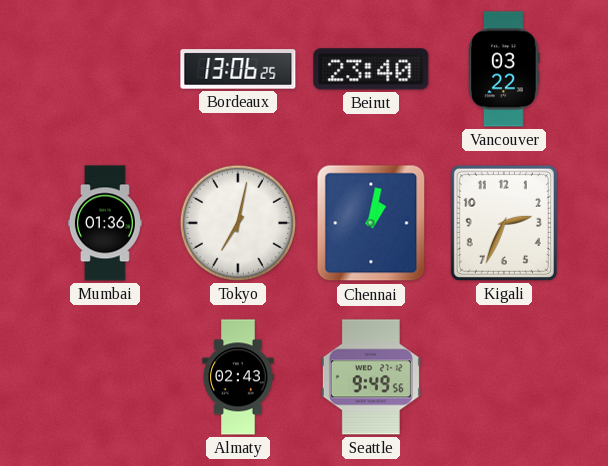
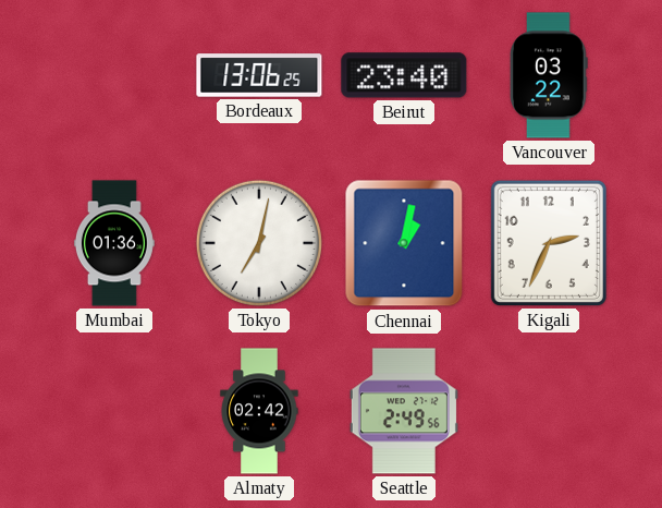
Almaty: 02:43 -> 02:42 (259, 411)
Seattle: 9:49 -> 2:49 (404, 411)
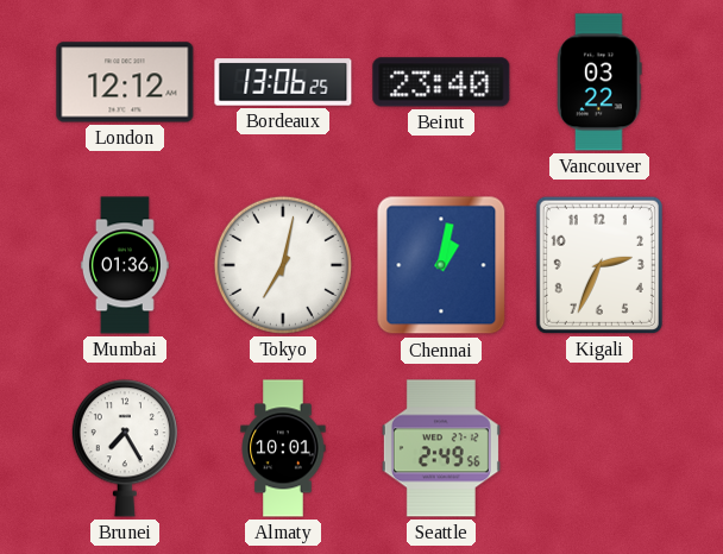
London: none -> 12:12 (125, 82)
Brunei: none -> 7:25 (125, 448)
Almaty: 02:42 -> 10:01 (283, 448)
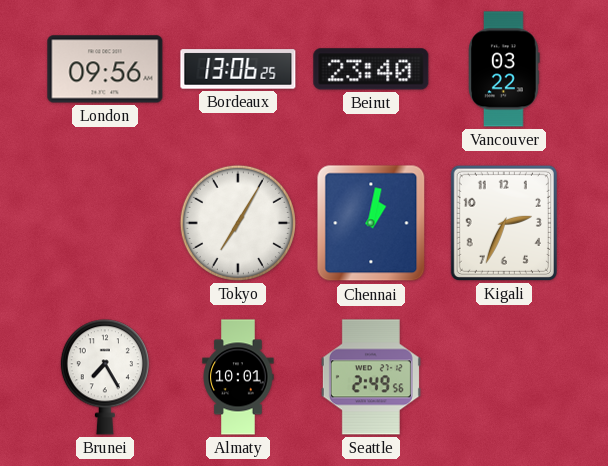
London: 12:12 -> 09:56 (105, 69)
Mumbai: 01:36 -> none (125, 265)
Tokyo: 7:02 -> 7:05 (238, 223)
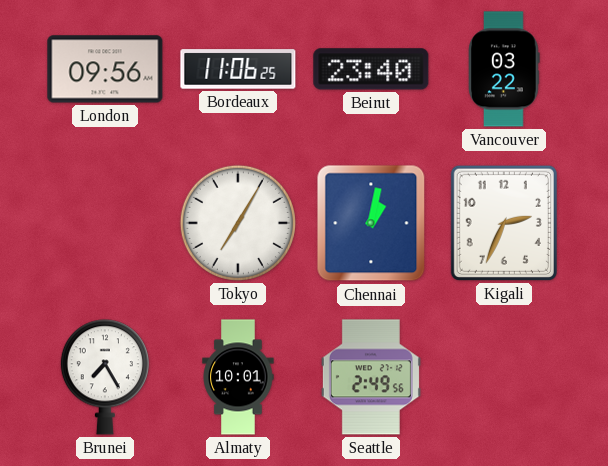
Bordeaux: 13:06 -> 11:06 (238, 69)
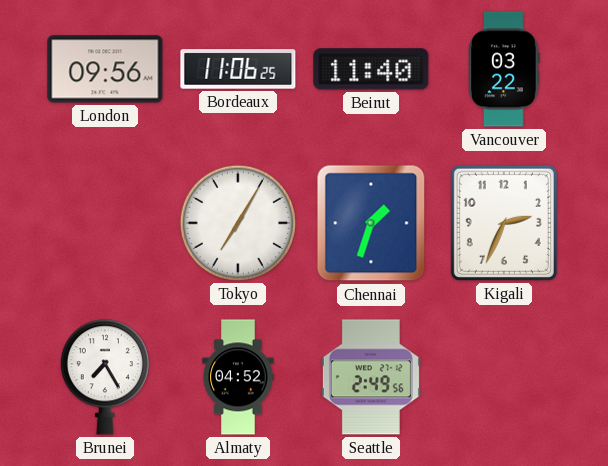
Beirut: 23:40 -> 11:40 (371, 69)
Chennai: 1:02 -> 1:33 (371, 223)
Almaty: 10:01 -> 04:52 (238, 377)
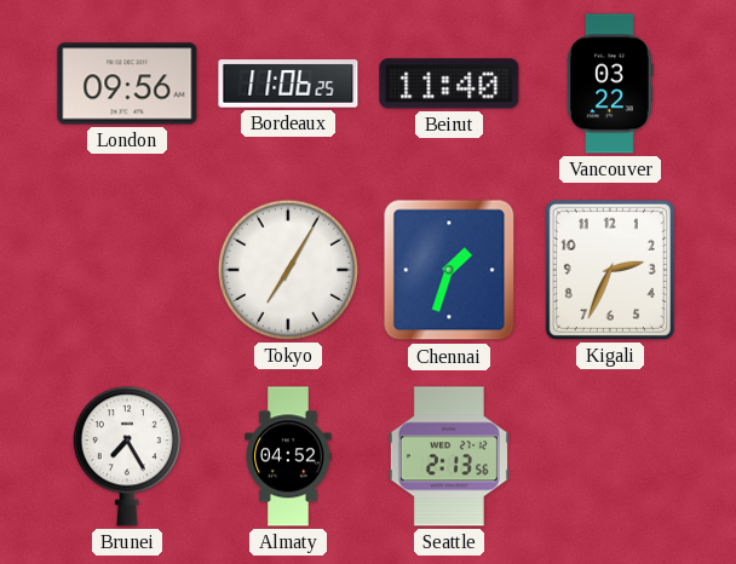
Seattle: 2:49 -> 2:13 (449, 456)
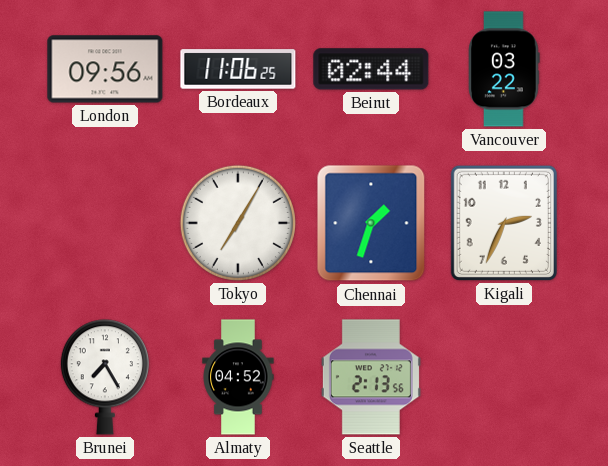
Beirut: 11:40 -> 02:44 (371, 69)
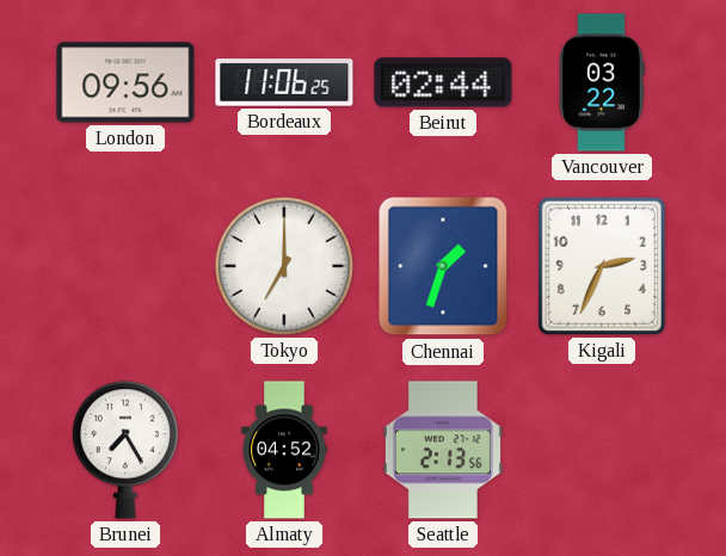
Tokyo: 7:05 -> 7:00 (284, 266)
